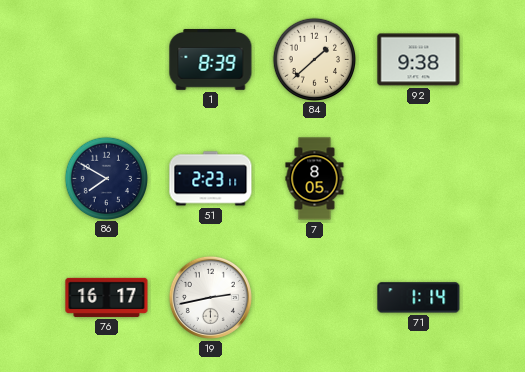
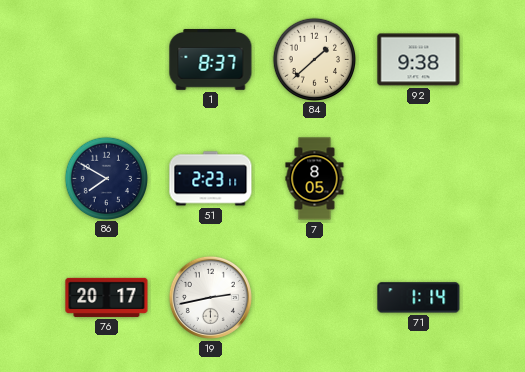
1: 8:39 -> 8:37 (211, 60)
76: 16:17 -> 20:17 (107, 297)
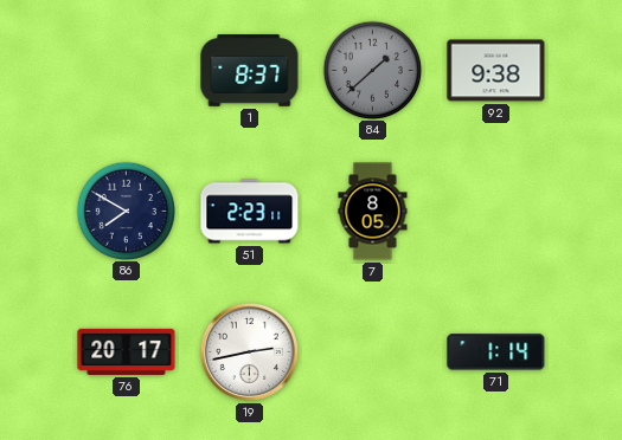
84 dial: cream -> grey (372, 70)
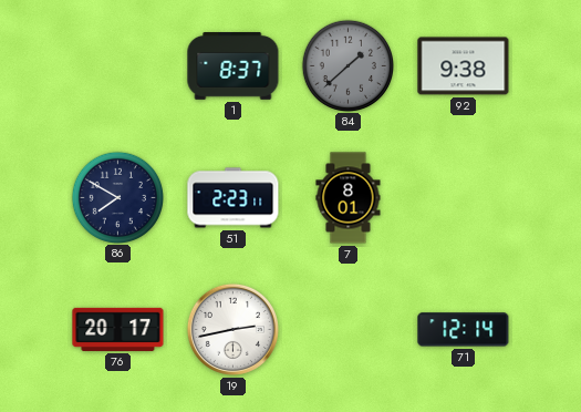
7: 8:05 -> 8:01 (349, 198)
71: 1:14 -> 12:14 (464, 330)
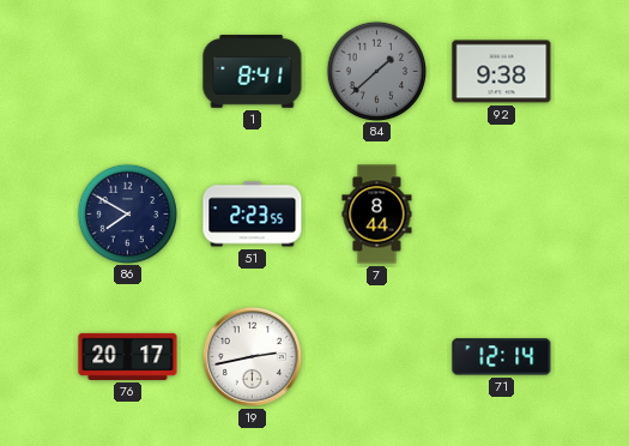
1: 8:37 -> 8:41 (253, 72)
51: 2:23:11 -> 2:23:55 (253, 215)
7: 8:01 -> 8:44 (377, 215)
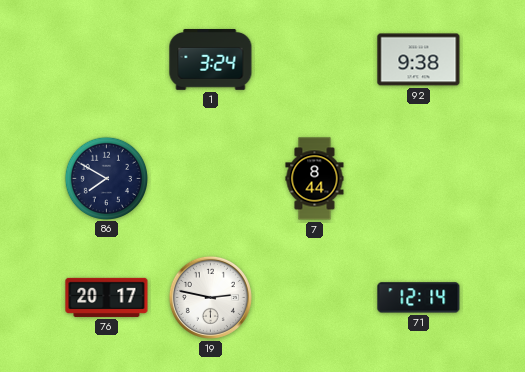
1: 8:41 -> 3:24 (211, 60)
84: 1:38 -> none (376, 71)
51: 2:23 -> none (253, 215)
19: 2:43 -> 2:47 (210, 297)
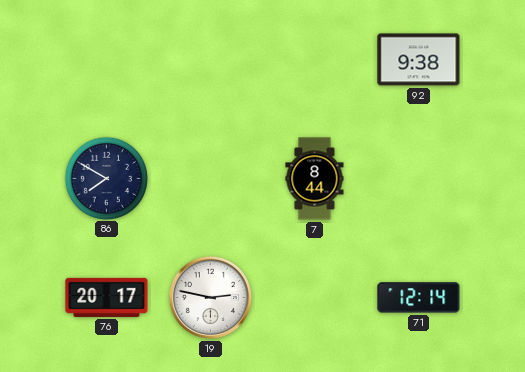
1: 3:24 -> none (211, 60)
